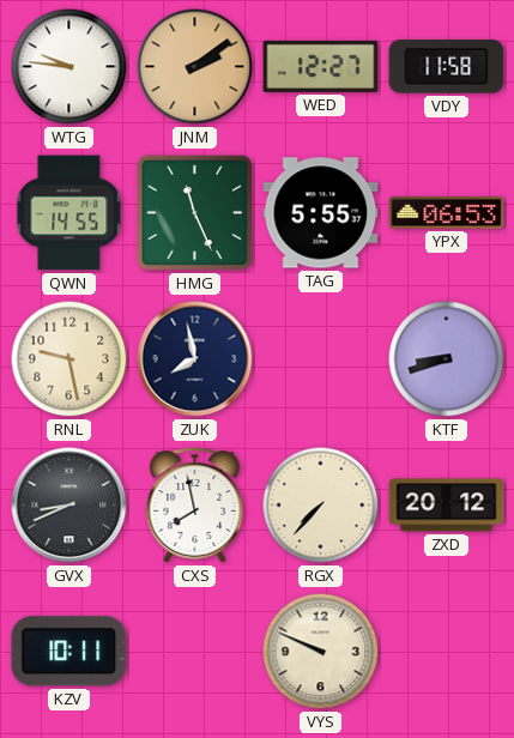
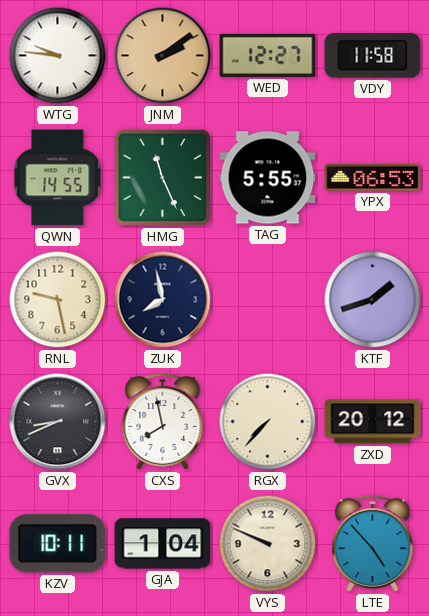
KTF: 8:42 -> 1:42 (373, 300)
GJA: none -> 1:04 (163, 544)
LTE: none -> 4:53 (373, 544)
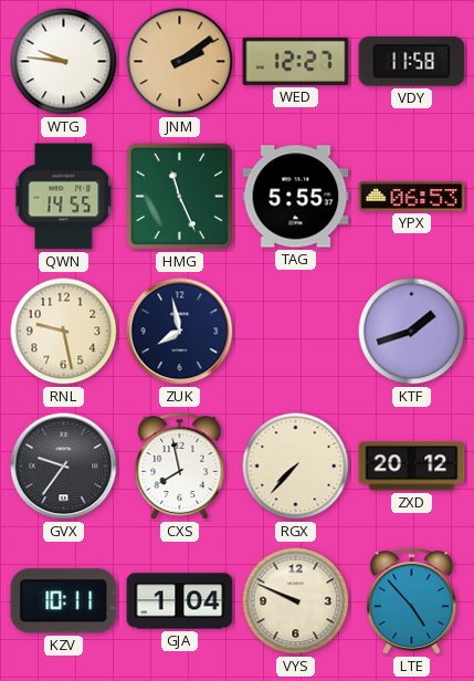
GVX: 8:41 -> 9:36 (64, 467)
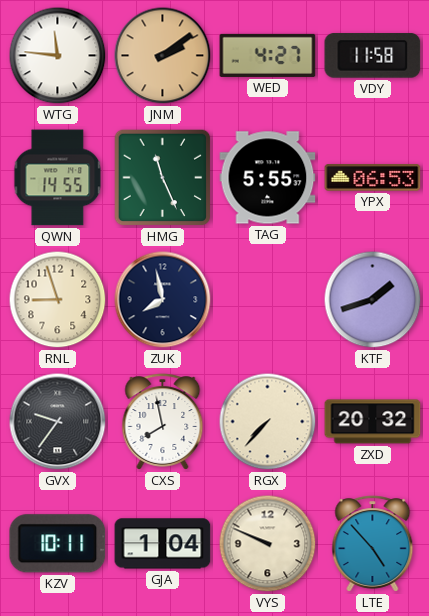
WTG: 9:46 -> 11:46 (58, 56)
WED: 12:27 -> 4:27 (268, 55)
RNL: 9:28 -> 8:57 (58, 300)
ZXD: 20:12 -> 20:32 (373, 422)
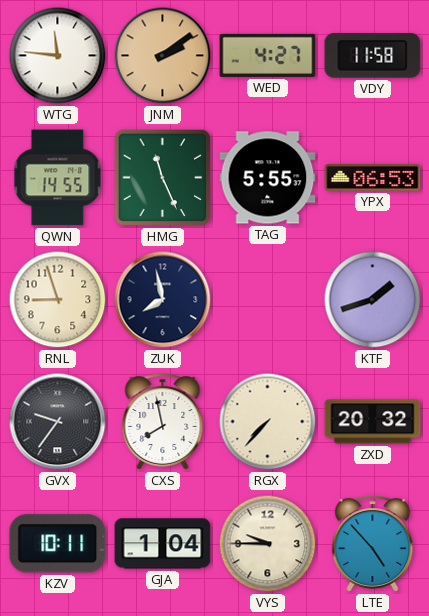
VYS: 9:49 -> 9:45 (268, 544)
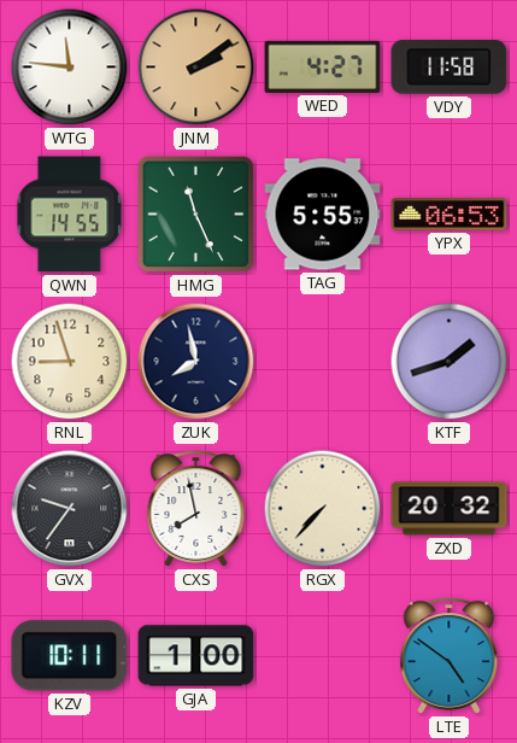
GJA: 1:04 -> 1:00 (196, 656)
VYS: 9:45 -> none (268, 544)
LTE: 4:53 -> 4:51 (450, 656)
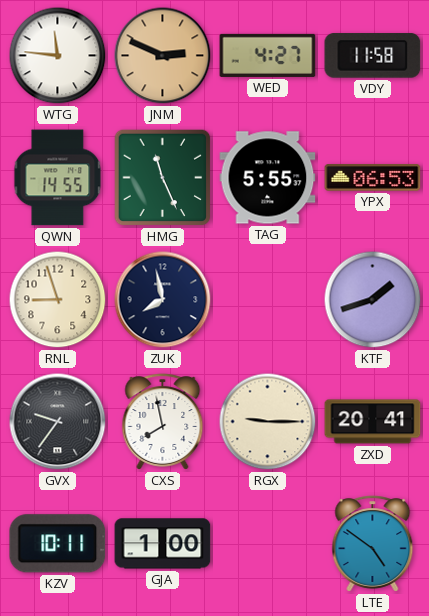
JNM: 2:09 -> 2:49 (163, 56)
RGX: 7:37 -> 9:15 (268, 422)
ZXD: 20:32 -> 20:41 (373, 422)
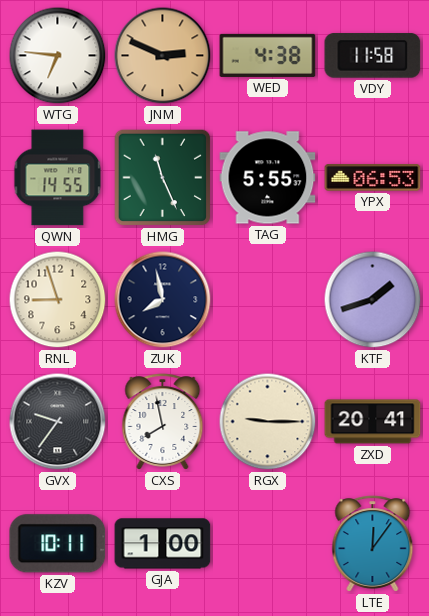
WTG: 11:46 -> 6:46 (58, 56)
WED: 4:27 -> 4:38 (268, 55)
LTE: 4:51 -> 12:06 (373, 544)
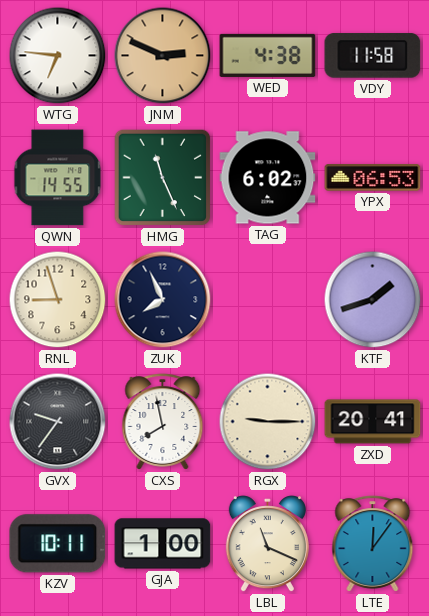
TAG: 5:55 -> 6:02 (268, 178)
ZUK: 7:58 -> 7:56 (163, 300)
LBL: none -> 11:19 (267, 544)
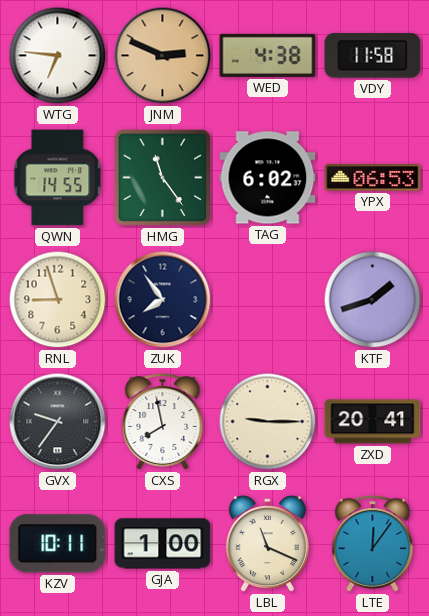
HMG: 11:26 -> 11:24 (163, 178)
ZUK: 7:56 -> 7:54 (163, 300)
